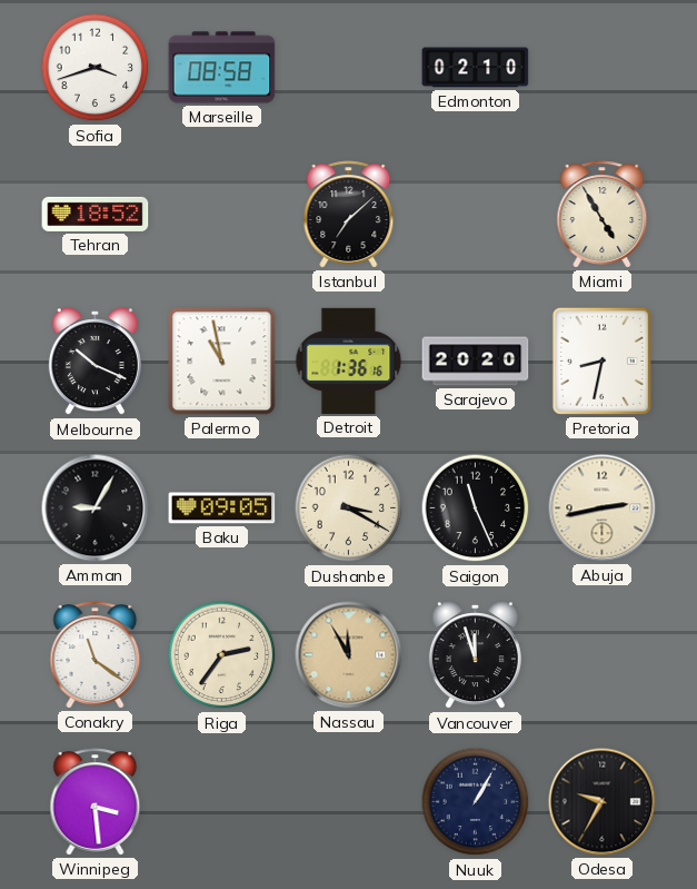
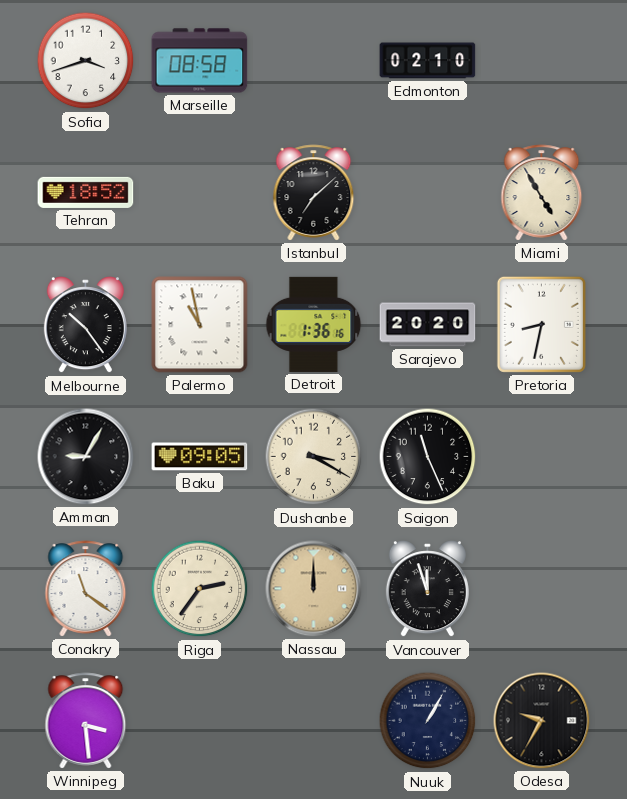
Melbourne: 10:19 -> 10:24 (85, 325)
Abuja: 2:43 -> none (603, 508)
Nassau: 11:55 -> 12:00 (314, 589)
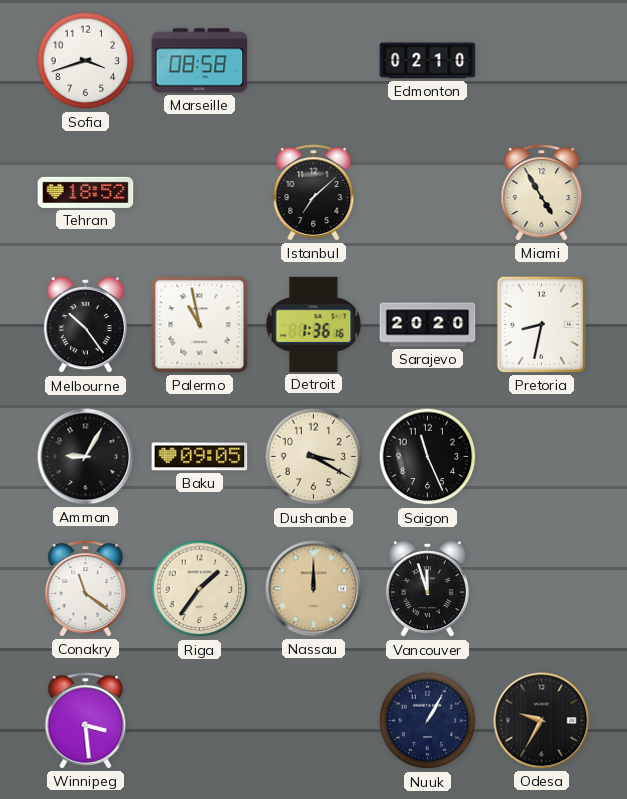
Riga: 2:36 -> 1:36 (200, 589)
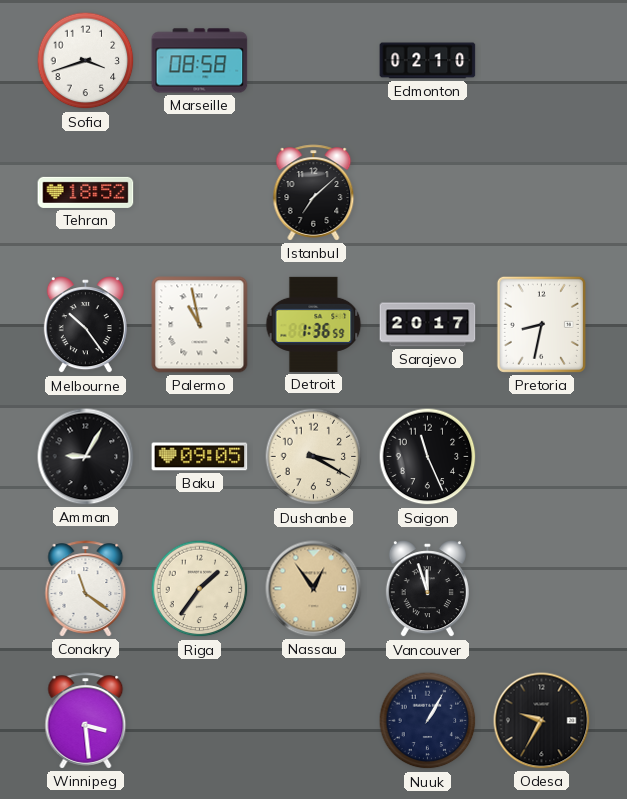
Miami: 4:55 -> none (542, 193)
Detroit: 1:36:16 -> 1:36:59 (314, 324)
Sarajevo: 20:20 -> 20:17 (428, 325)
Nassau: 12:00 -> 12:54 (314, 589)
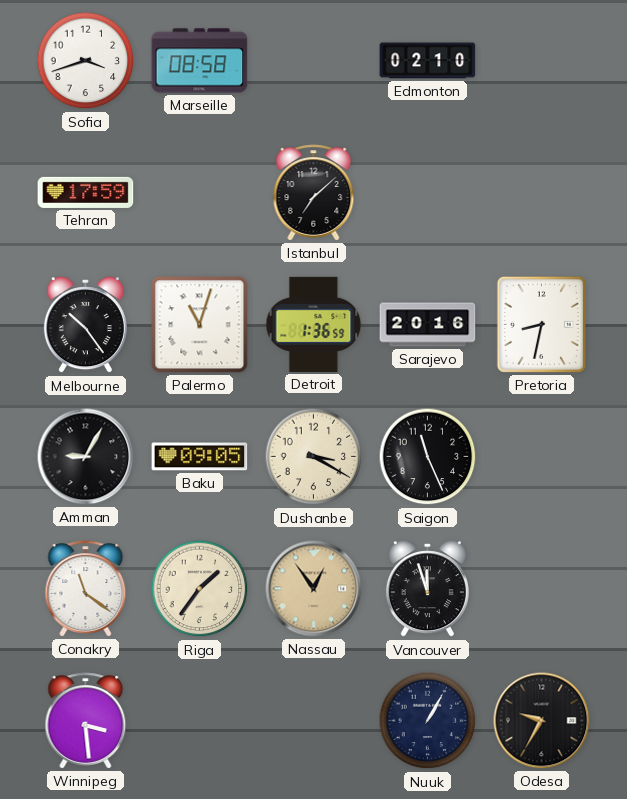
Tehran: 18:52 -> 17:59 (86, 192)
Palermo: 10:58 -> 11:03 (200, 325)
Sarajevo: 20:17 -> 20:16 (428, 325)
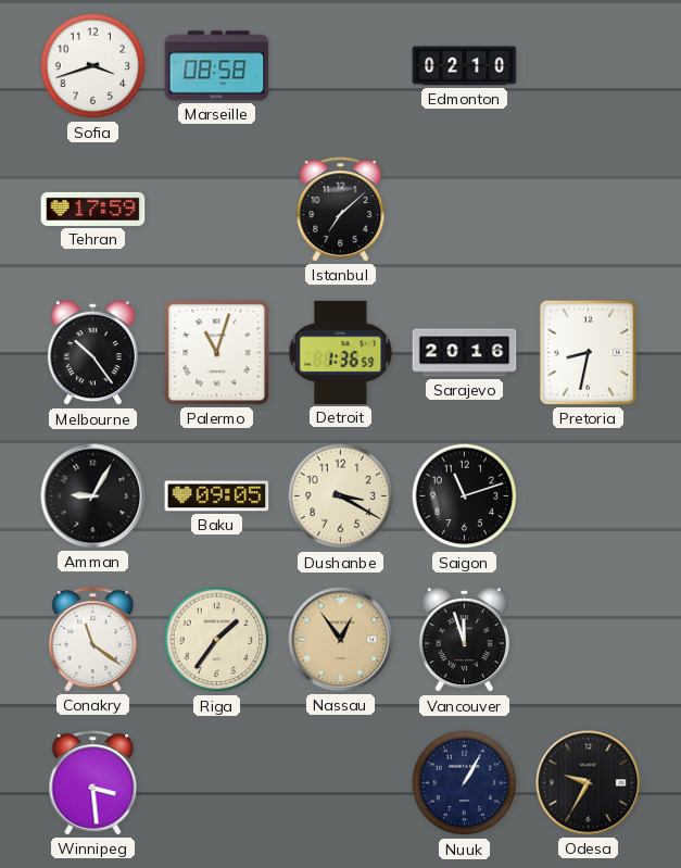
Saigon: 11:26 -> 11:12 (465, 496)
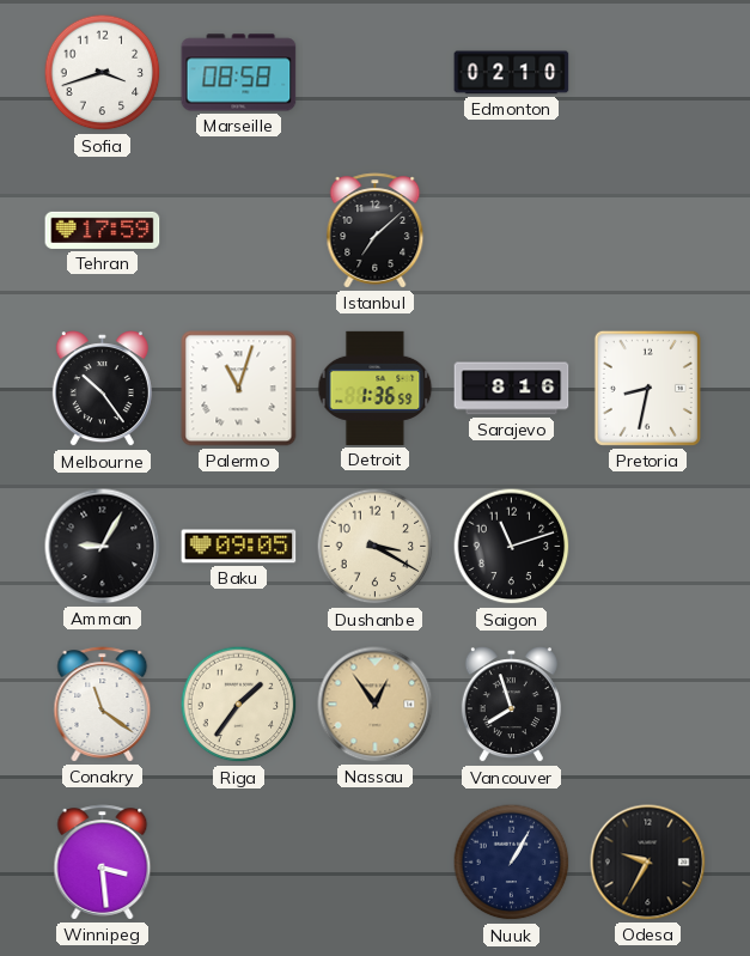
Sarajevo: 20:16 -> 8:16 (512, 389)
Vancouver: 11:57 -> 7:57 (511, 705)
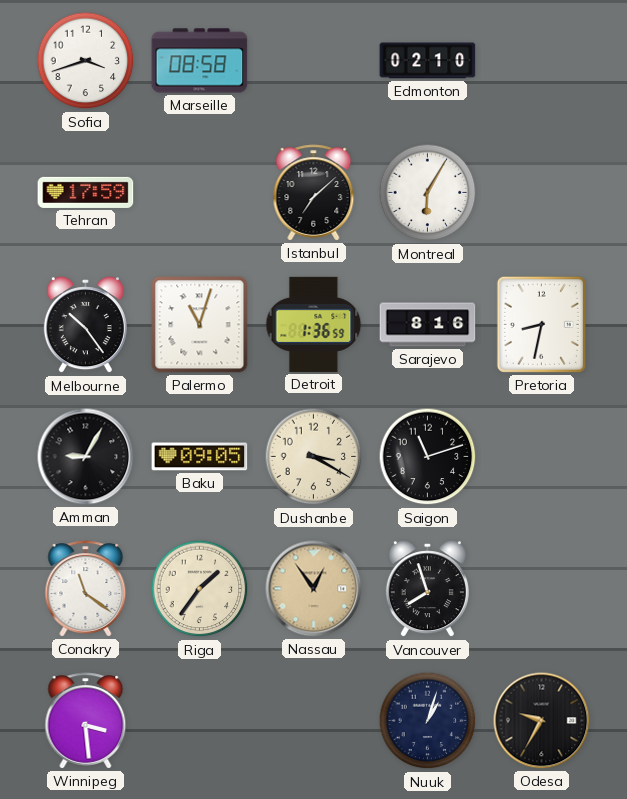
Montreal: none -> 6:05 (428, 193)
Nuuk: 1:05 -> 1:03 (428, 721)
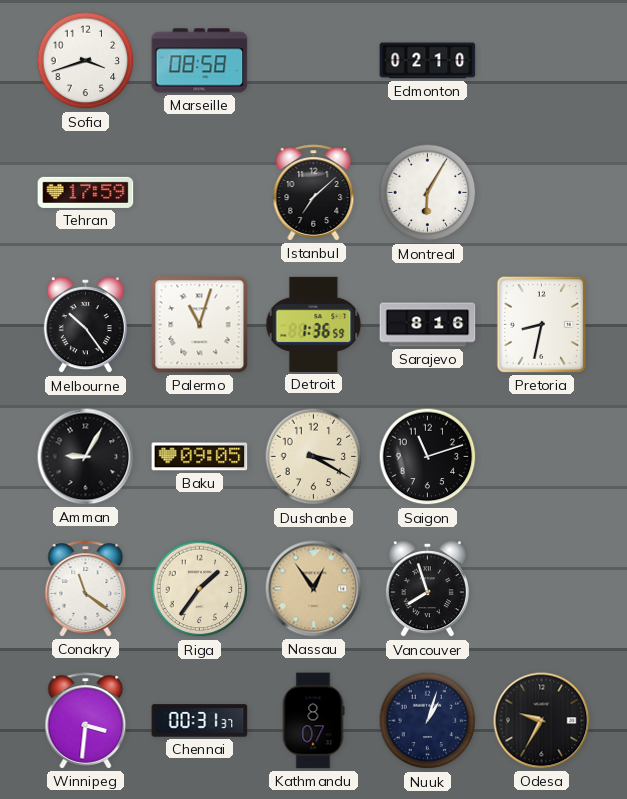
Winnipeg: 3:29 -> 3:31 (86, 721)
Chennai: none -> 00:31 (200, 721)
Kathmandu: none -> 8:07 (313, 721)
